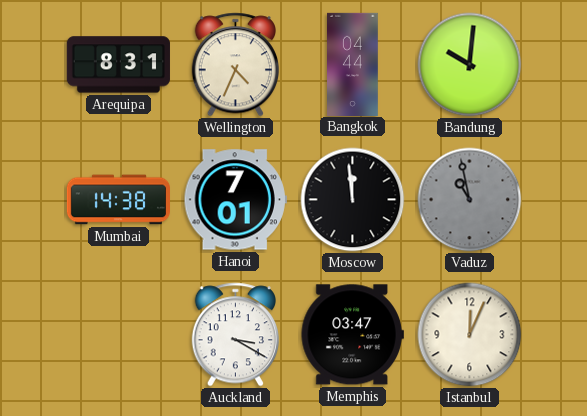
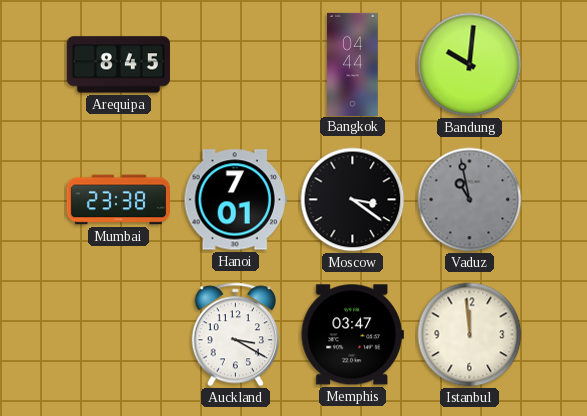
Arequipa: 8:31 -> 8:45 (118, 65)
Wellington: 4:34 -> none (235, 65)
Mumbai: 14:38 -> 23:38 (118, 200)
Moscow: 11:59 -> 3:21 (353, 200)
Istanbul: 12:04 -> 11:59 (470, 335)
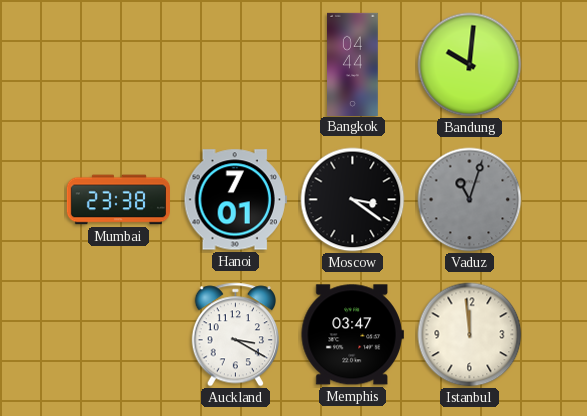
Arequipa: 8:45 -> none (118, 65)
Vaduz: 10:58 -> 11:03 (470, 200)
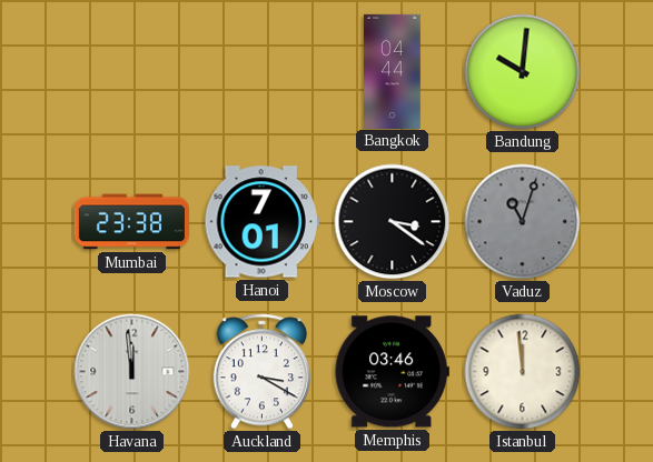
Havana: none -> 11:59 (132, 372)
Memphis: 03:47 -> 03:46 (392, 372)
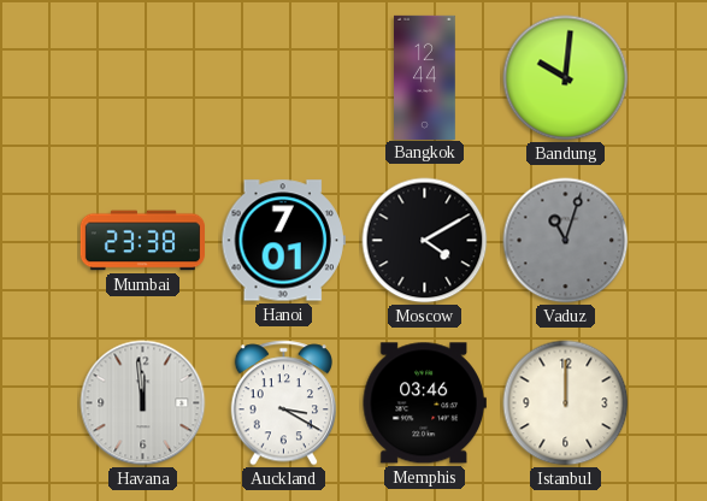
Bangkok: 04:44 -> 12:44 (425, 77)
Moscow: 3:21 -> 4:10 (425, 241)
Istanbul: 11:59 -> 12:00 (566, 403)
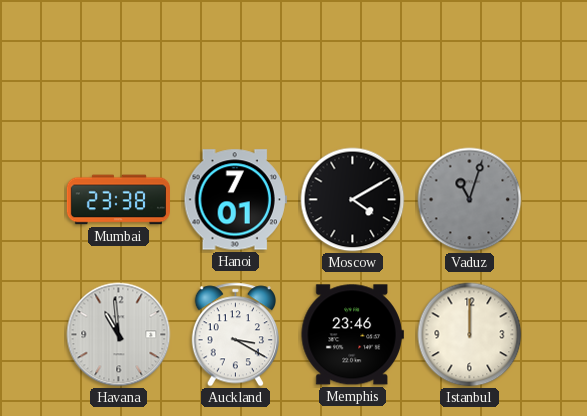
Bangkok: 12:44 -> none (425, 77)
Bandung: 10:01 -> none (566, 78)
Havana: 11:59 -> 10:59 (119, 335)
Memphis: 03:46 -> 23:46 (352, 335)
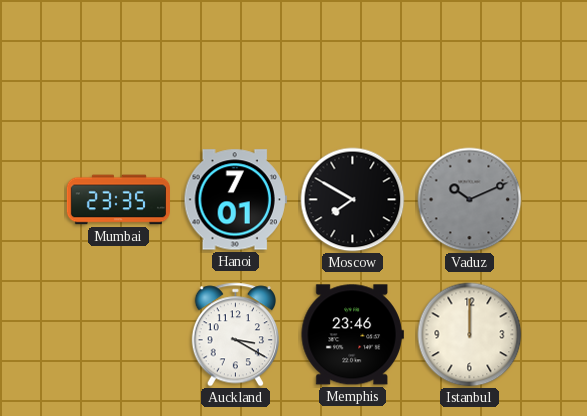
Mumbai: 23:38 -> 23:35 (118, 200)
Moscow: 4:10 -> 7:50 (353, 200)
Vaduz: 11:03 -> 10:11 (470, 200)
Havana: 10:59 -> none (119, 335)
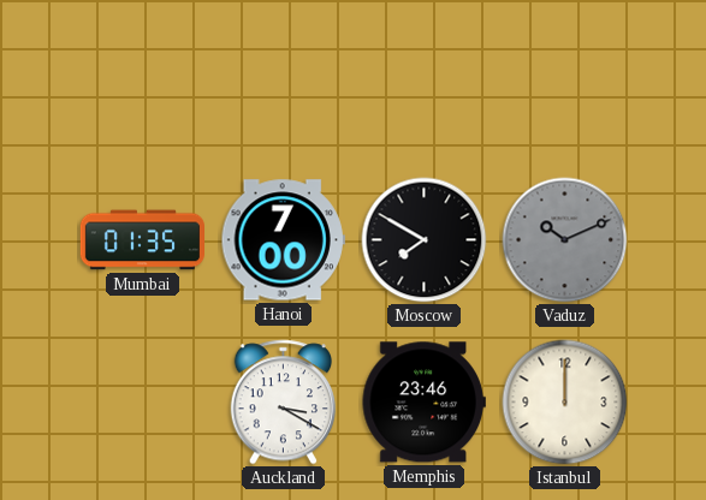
Mumbai: 23:35 -> 01:35 (142, 240)
Hanoi: 7:01 -> 7:00 (283, 240)
